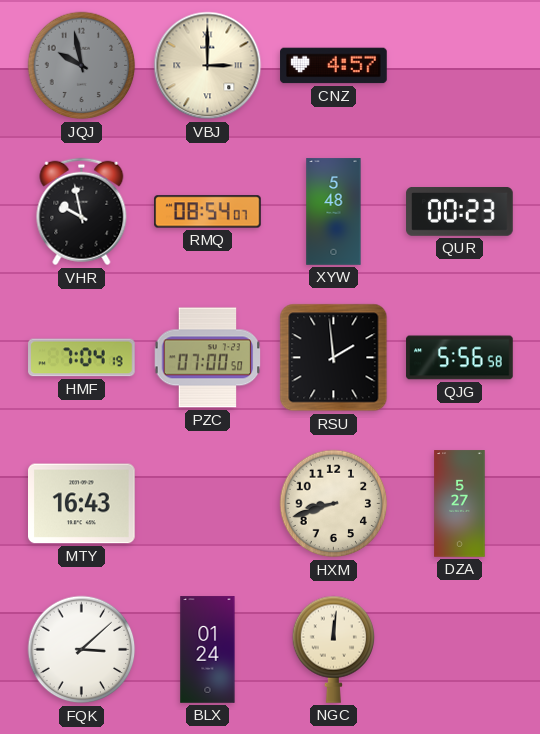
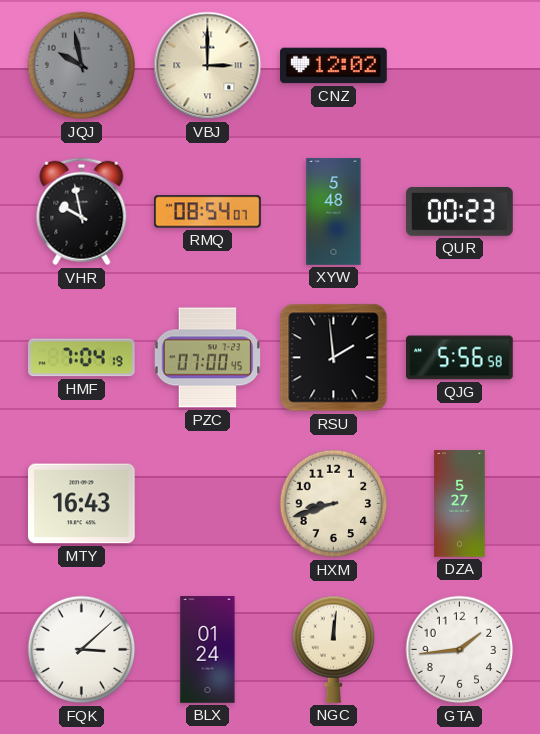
CNZ: 4:57 -> 12:02 (334, 66)
PZC: 07:00:50 -> 07:00:45 (208, 358)
GTA: none -> 1:44 (460, 650)
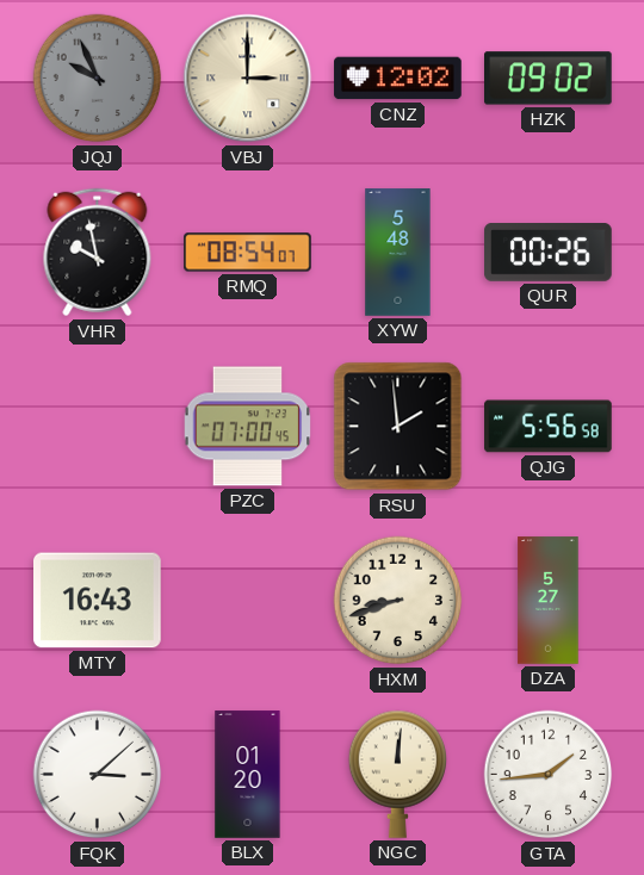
JQJ: 9:58 -> 9:56 (98, 79)
HZK: none -> 09:02 (549, 79)
QUR: 00:23 -> 00:26 (549, 253)
HMF: 7:04 -> none (82, 358)
BLX: 01:24 -> 01:20 (248, 775)
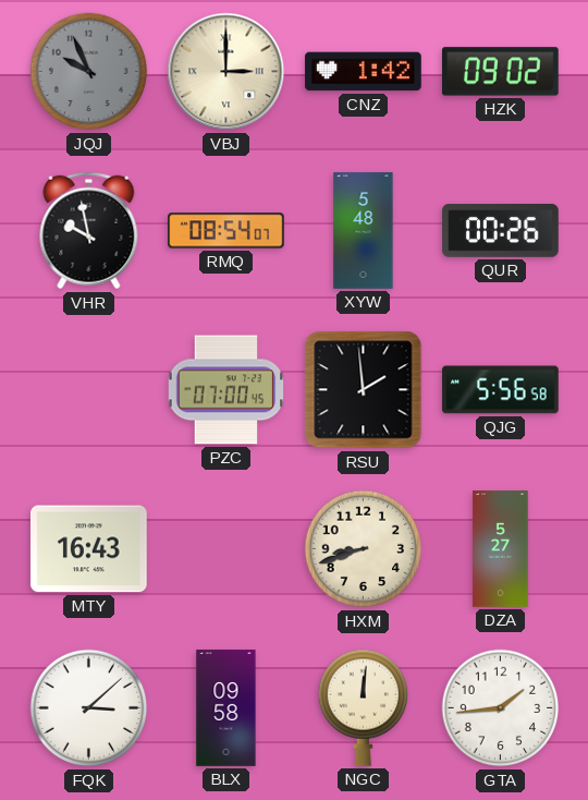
CNZ: 12:02 -> 1:42 (364, 72)
BLX: 01:20 -> 09:58 (226, 708)
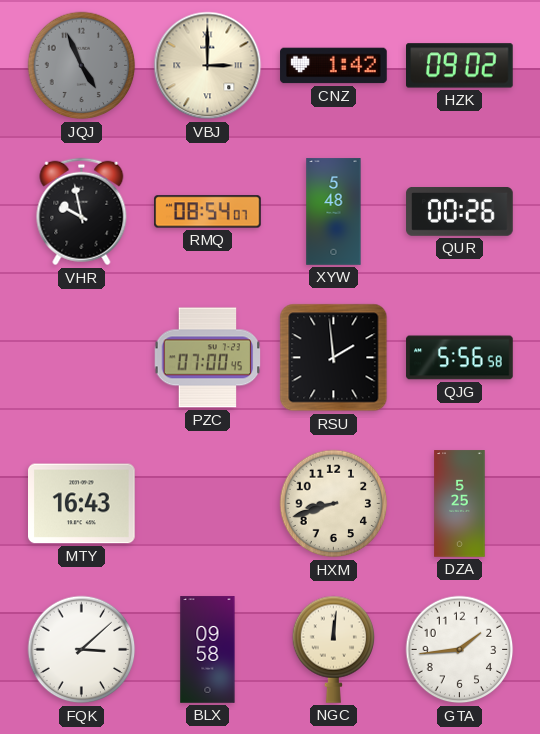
JQJ: 9:56 -> 4:56 (82, 66)
DZA: 5:27 -> 5:25 (460, 504)
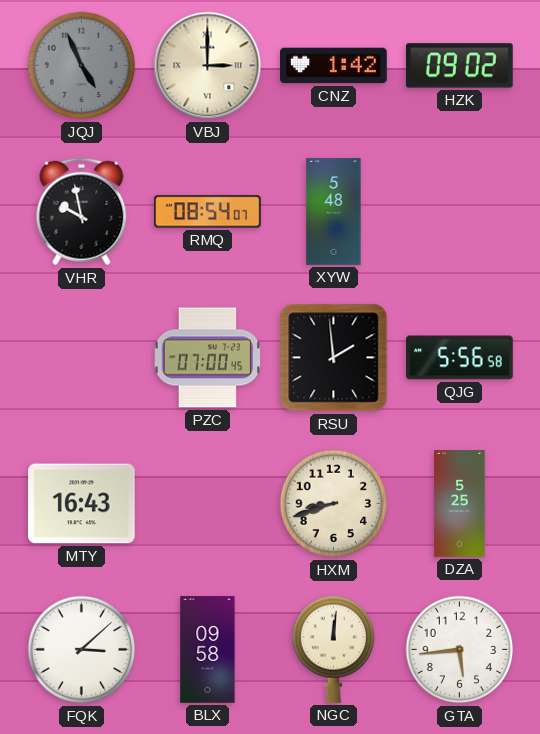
QUR: 00:26 -> none (460, 212)
GTA: 1:44 -> 5:44 (460, 650)
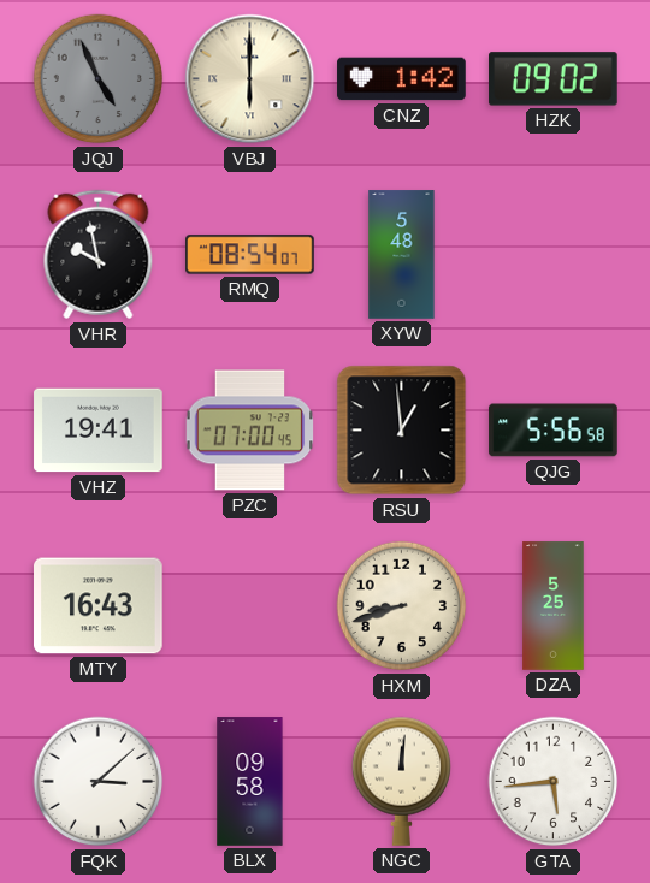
VBJ: 3:00 -> 6:00 (250, 79)
VHZ: none -> 19:41 (99, 431)
RSU: 1:59 -> 12:59 (402, 431)
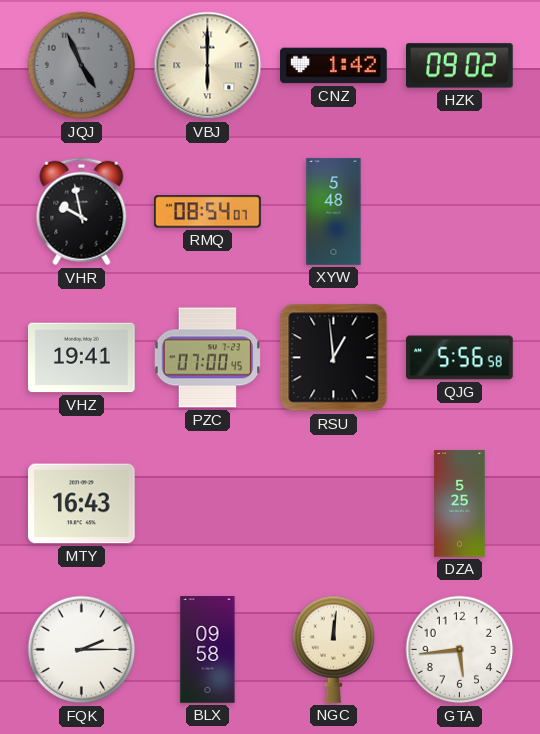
HXM: 8:42 -> none (402, 606)
FQK: 3:08 -> 2:15 (82, 650)
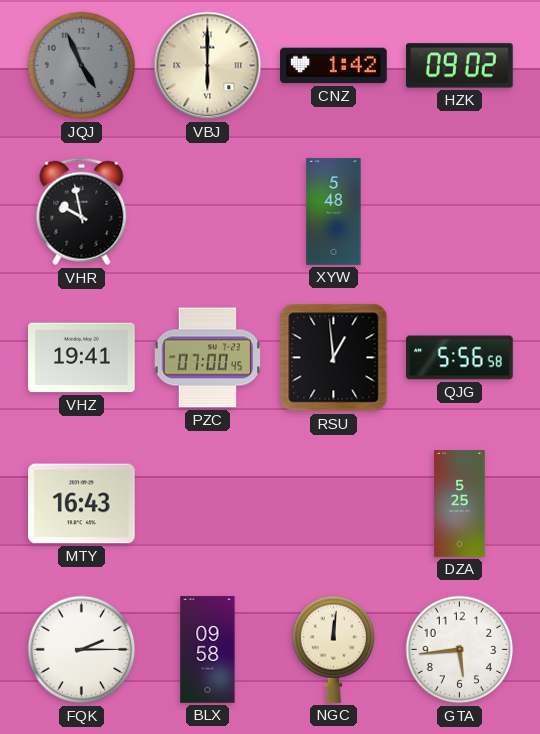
RMQ: 08:54 -> none (208, 212)
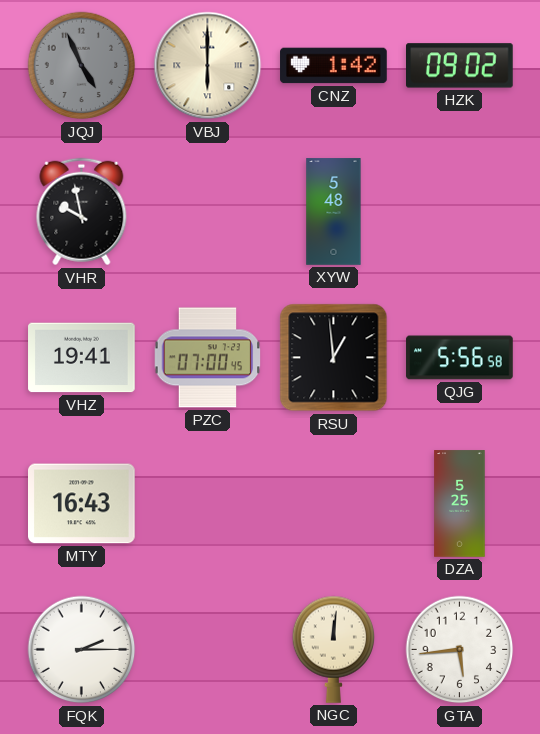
BLX: 09:58 -> none (208, 650)
